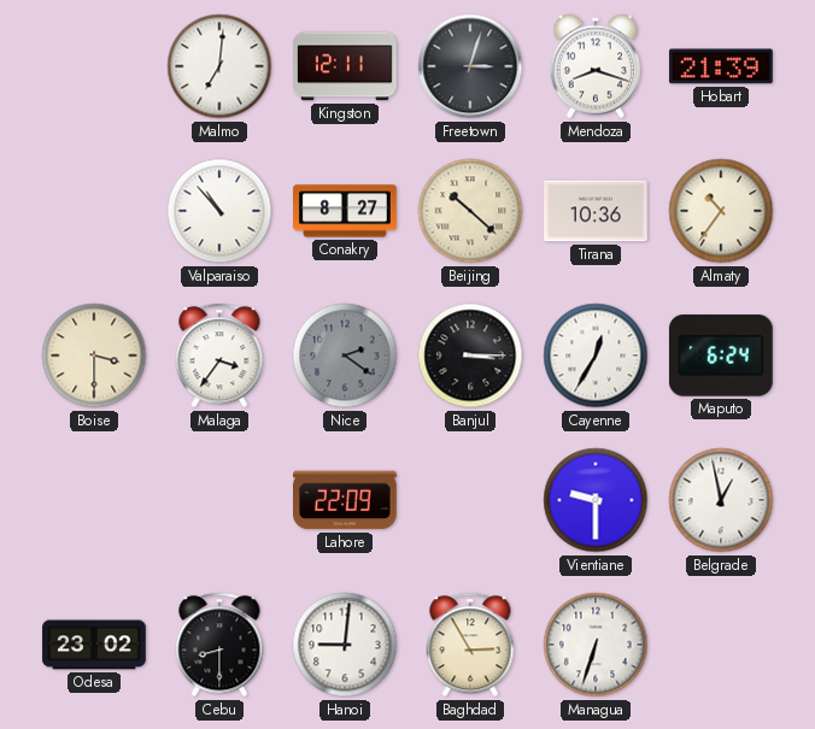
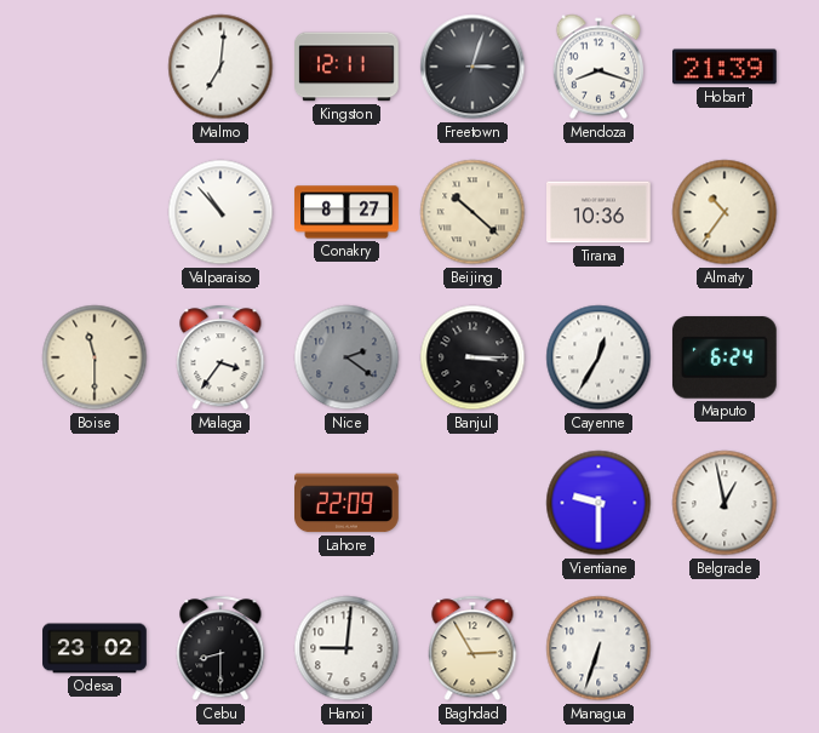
Boise: 3:30 -> 11:30 (94, 357)
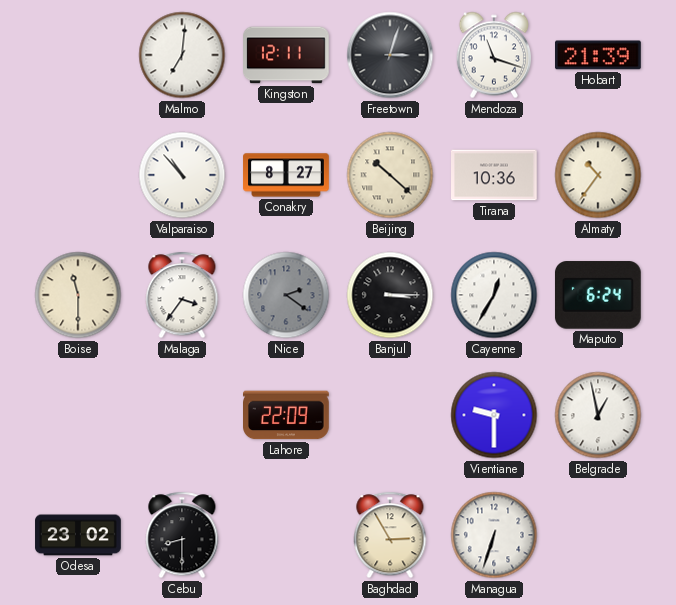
Mendoza: 8:18 -> 11:18 (493, 55)
Hanoi: 9:01 -> none (346, 648)
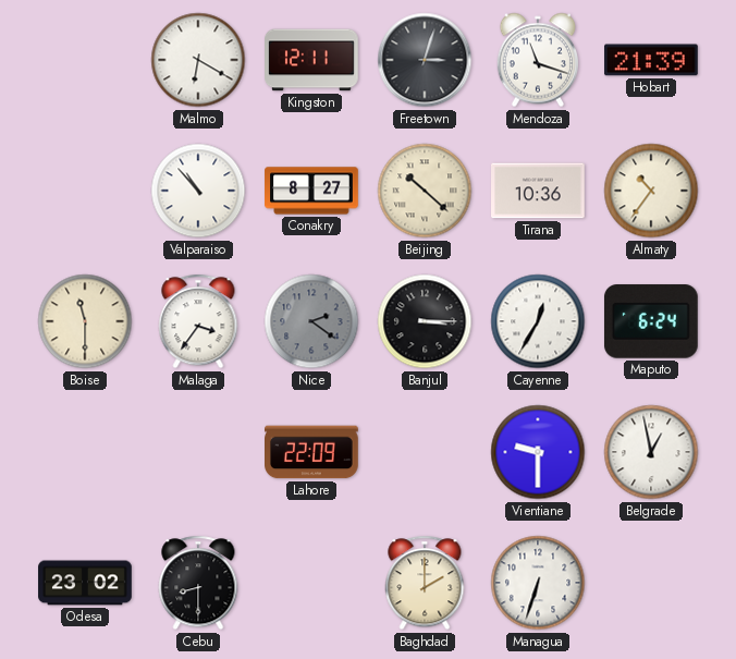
Malmo: 7:01 -> 6:20 (198, 60)
Baghdad: 2:55 -> 2:00 (425, 583)
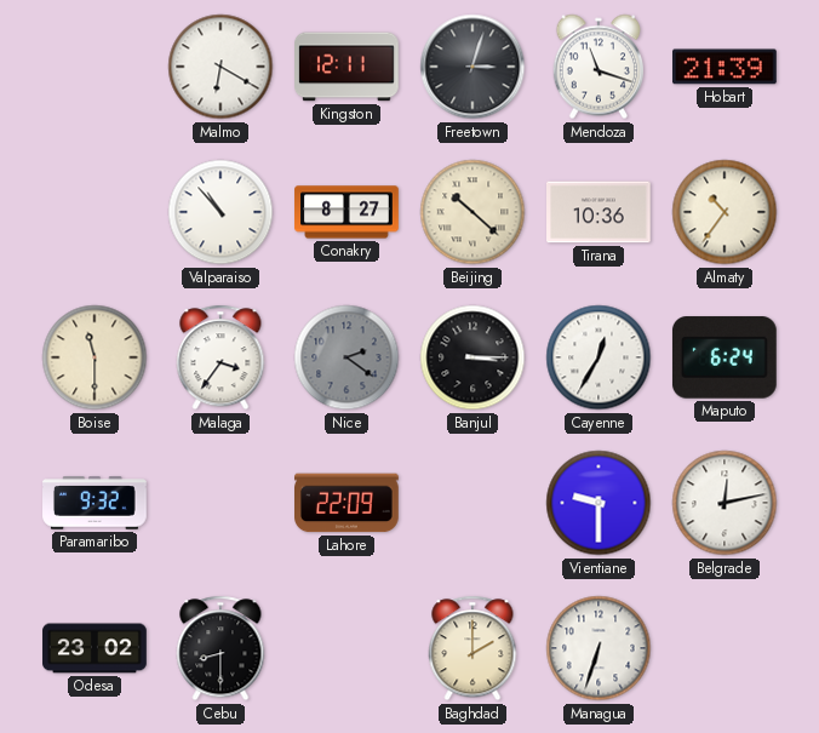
Paramaribo: none -> 9:32 (96, 503)
Belgrade: 12:58 -> 12:13 (724, 503)
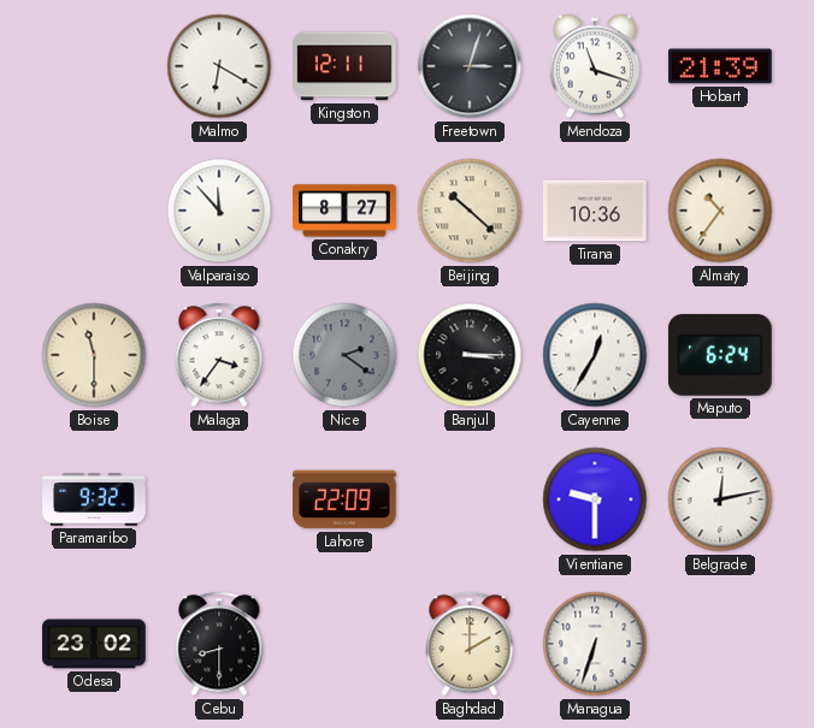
Valparaiso: 10:53 -> 11:53 (219, 211)
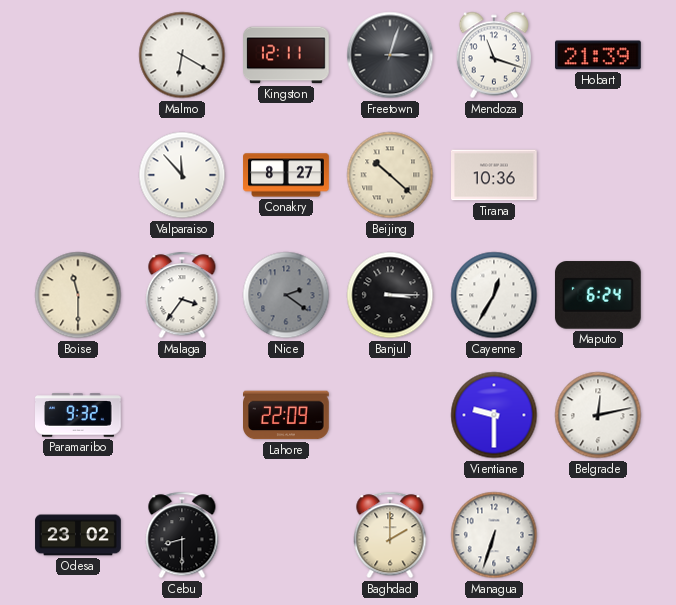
Almaty: 10:36 -> none (720, 211)
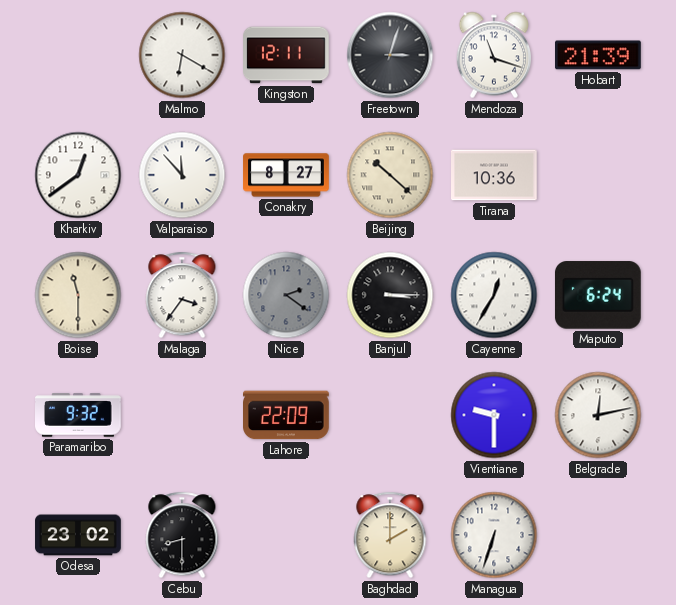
Kharkiv: none -> 12:39 (78, 175)
